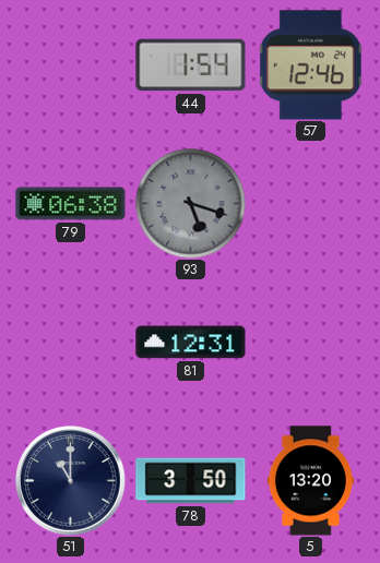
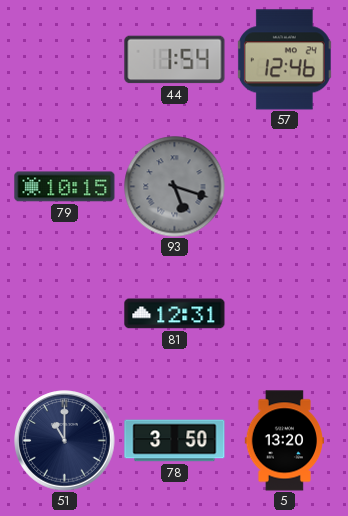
79: 06:38 -> 10:15 (65, 187)
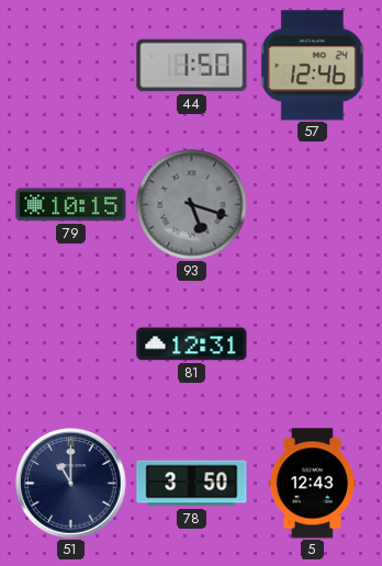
44: 1:54 -> 1:50 (192, 66)
5: 13:20 -> 12:43 (312, 484)
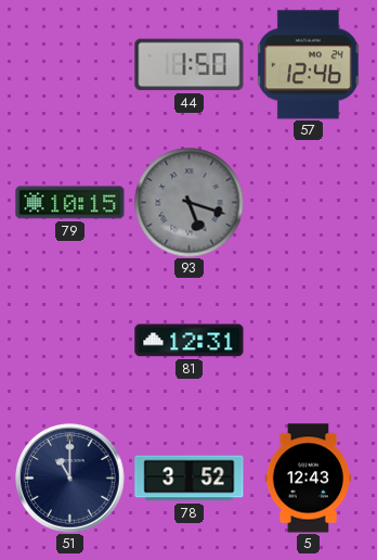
78: 3:50 -> 3:52 (190, 479)
